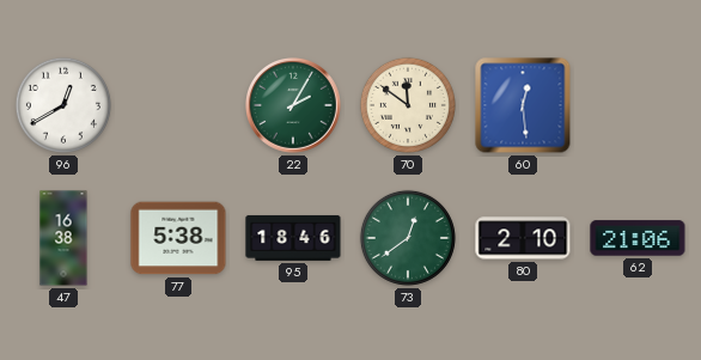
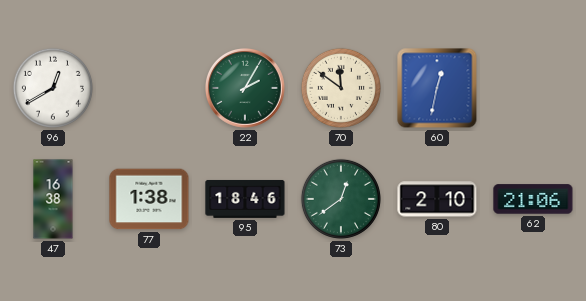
60: 12:29 -> 12:32 (437, 88)
77: 5:38 -> 1:38 (149, 199)
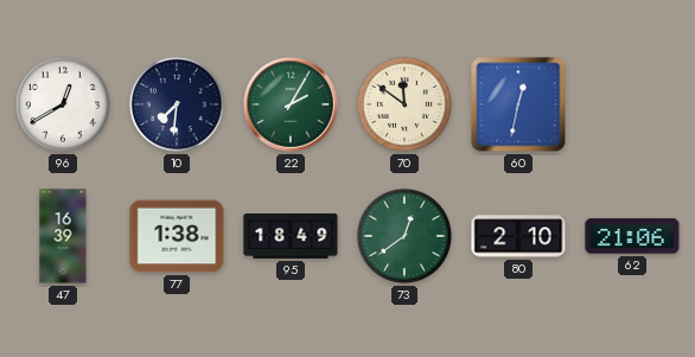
10: none -> 7:31 (177, 104)
47: 16:38 -> 16:39 (63, 236)
95: 18:46 -> 18:49 (291, 236)
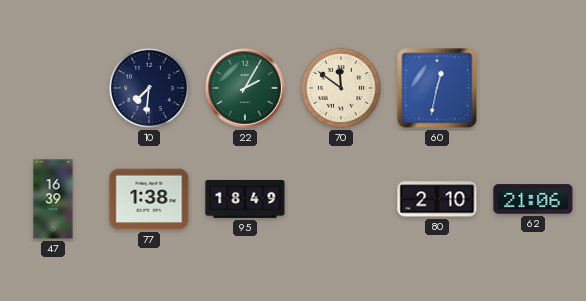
96: 12:40 -> none (63, 104)
73: 12:39 -> none (404, 236)
